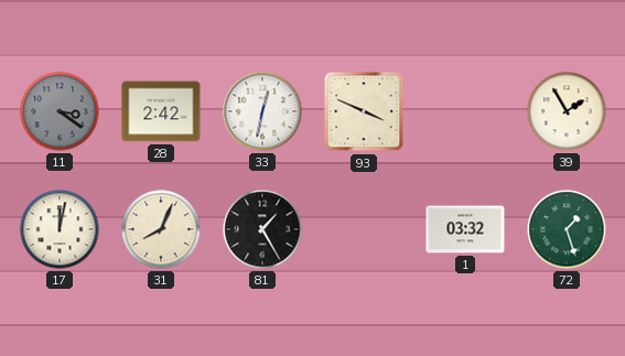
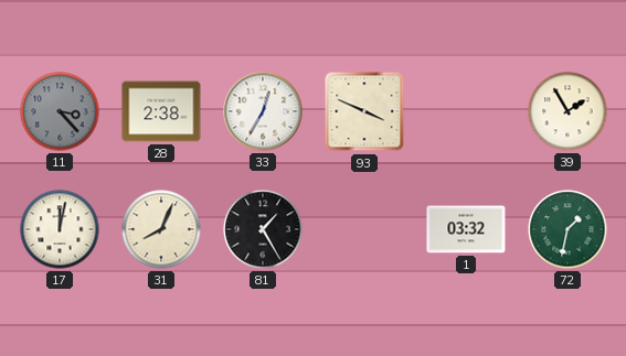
11: 3:21 -> 3:23 (60, 111)
28: 2:42 -> 2:38 (161, 111)
33: 12:32 -> 12:35 (263, 111)
72: 1:27 -> 1:32 (567, 229)
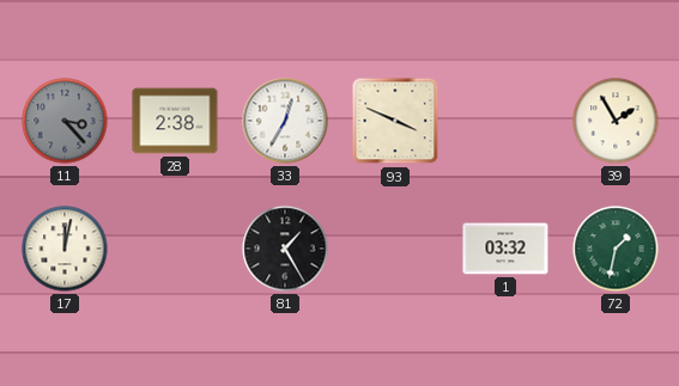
31: 8:04 -> none (161, 229)
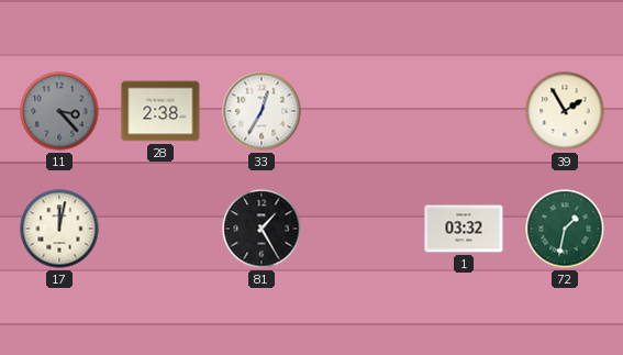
93: 3:49 -> none (395, 121)
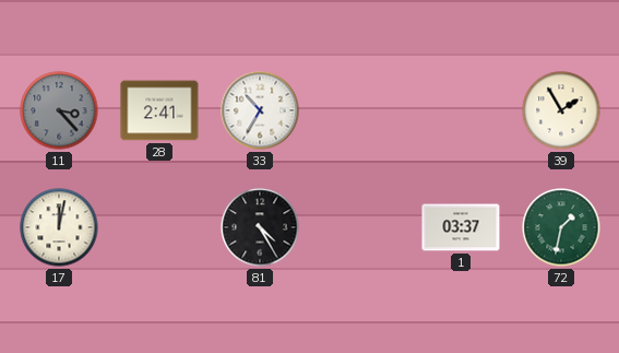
28: 2:38 -> 2:41 (159, 110)
33: 12:35 -> 10:35 (260, 110)
81: 1:25 -> 4:25 (260, 227)
1: 03:32 -> 03:37 (461, 227)
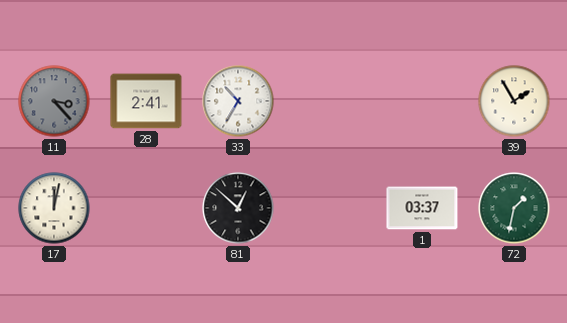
81: 4:25 -> 12:52 (238, 208)
